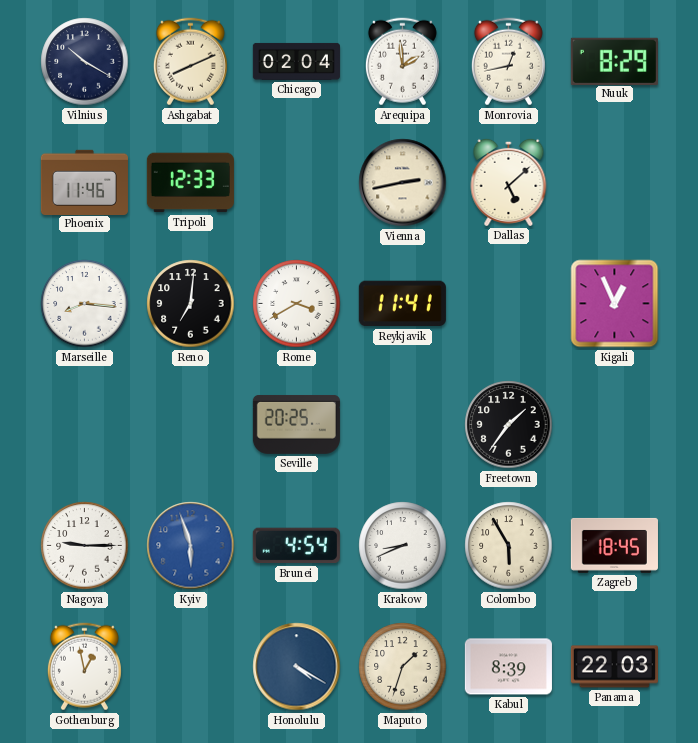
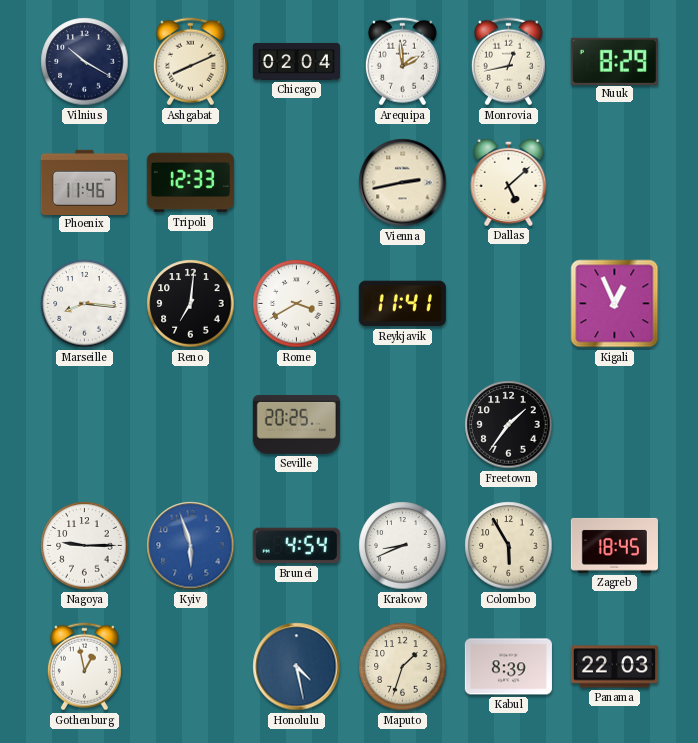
Honolulu: 4:20 -> 4:28 (297, 667)
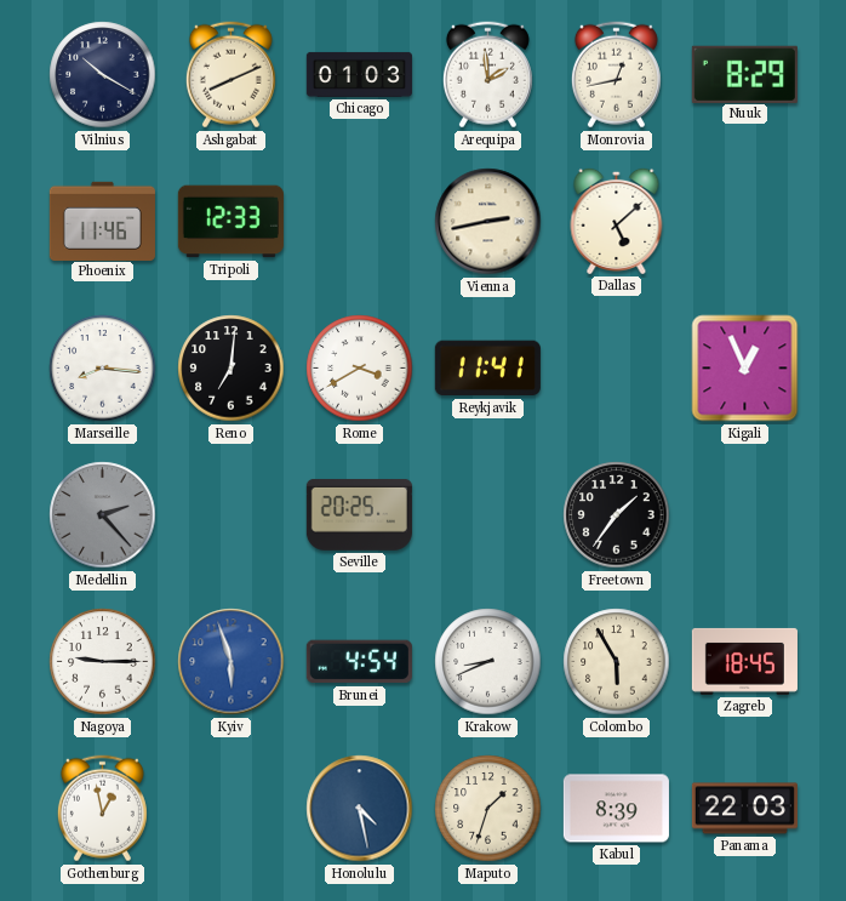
Chicago: 02:04 -> 01:03 (359, 74)
Medellin: none -> 2:23 (103, 515)
